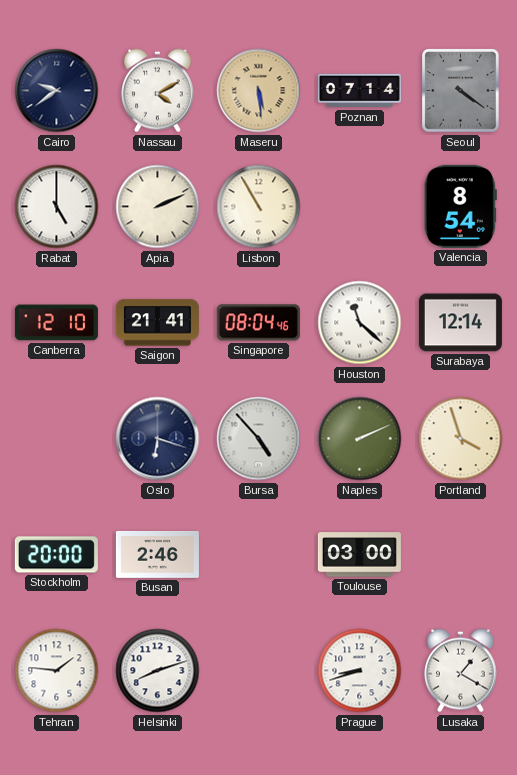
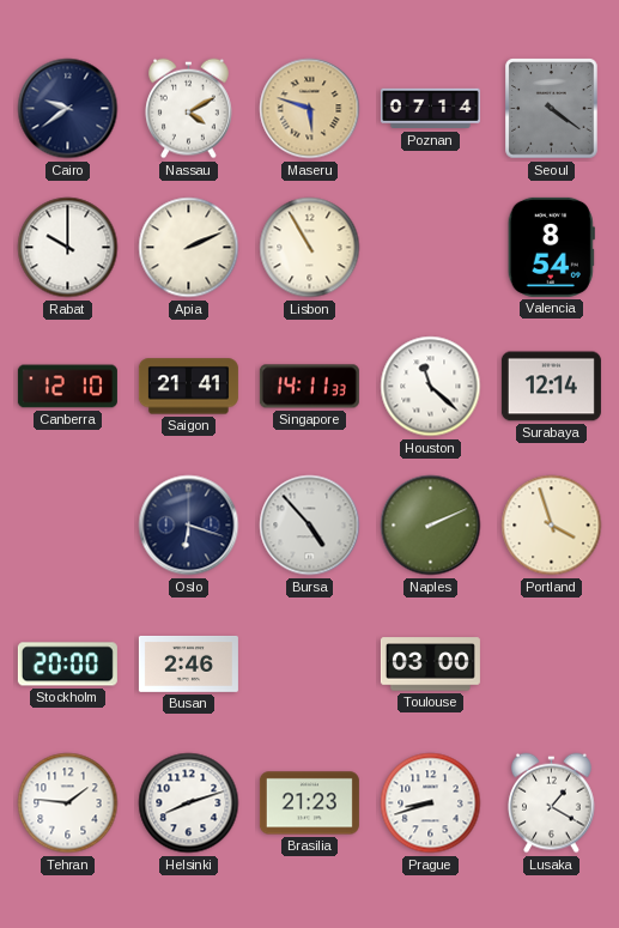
Maseru: 5:29 -> 5:48 (310, 109)
Rabat: 5:00 -> 10:00 (68, 248)
Singapore: 08:04 -> 14:11 (309, 387)
Brasilia: none -> 21:23 (309, 803)
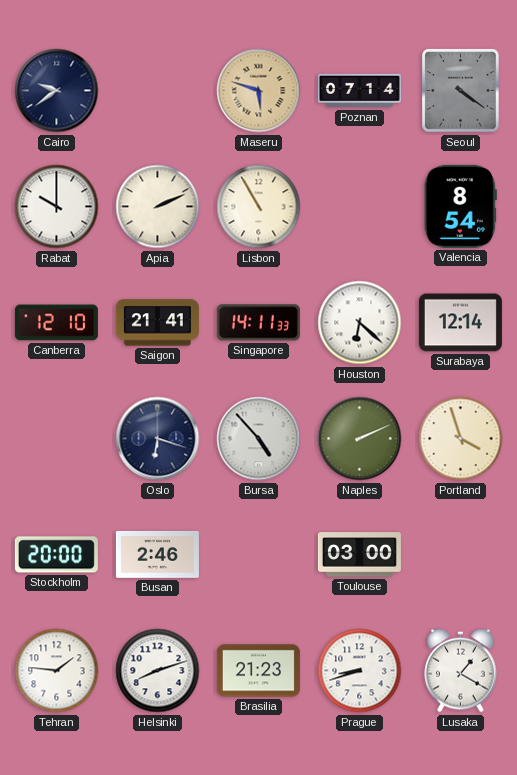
Nassau: 4:10 -> none (189, 109)
Houston: 11:22 -> 6:22 (360, 323)
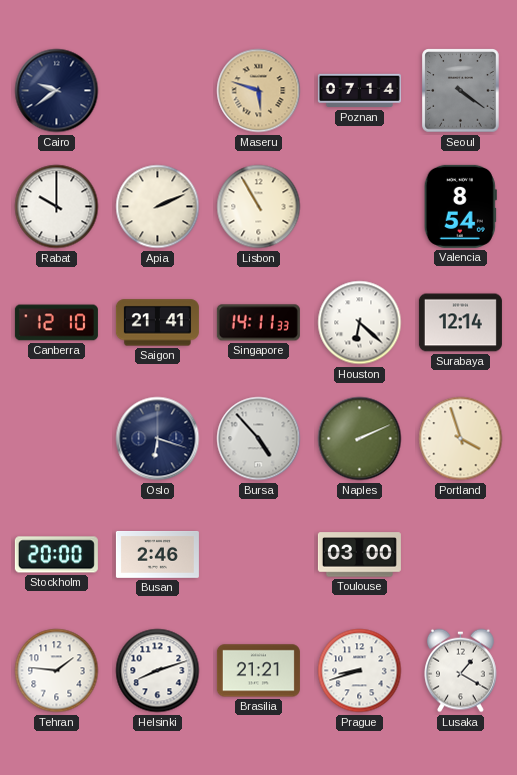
Brasilia: 21:23 -> 21:21 (258, 671)
